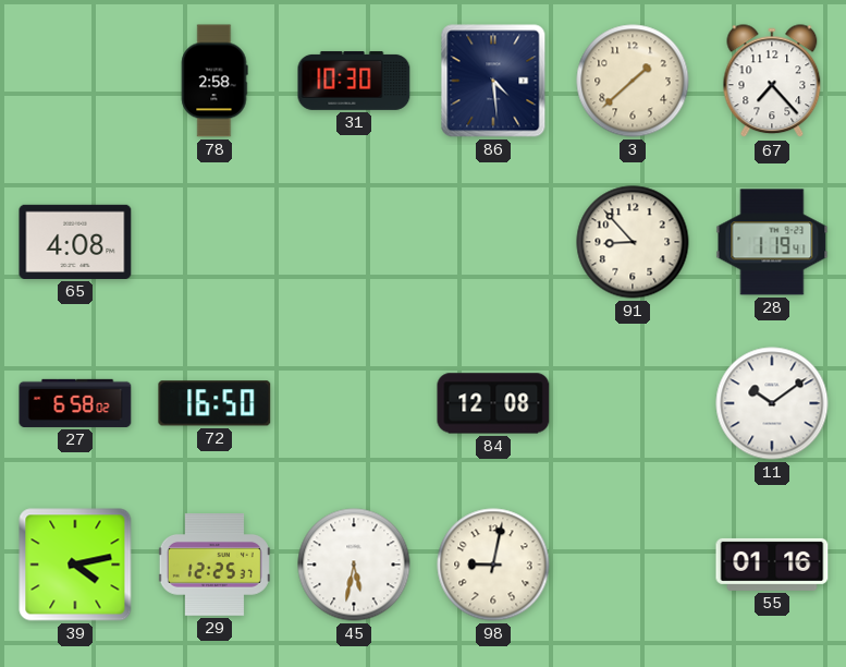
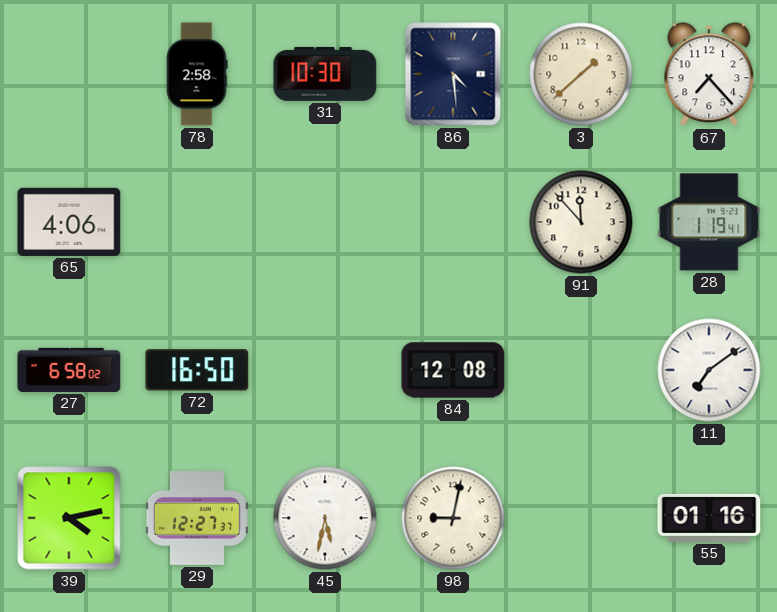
65: 4:08 -> 4:06 (69, 222)
91: 8:53 -> 11:53 (581, 222)
11: 10:09 -> 7:09 (709, 370)
29: 12:25 -> 12:27 (197, 518)
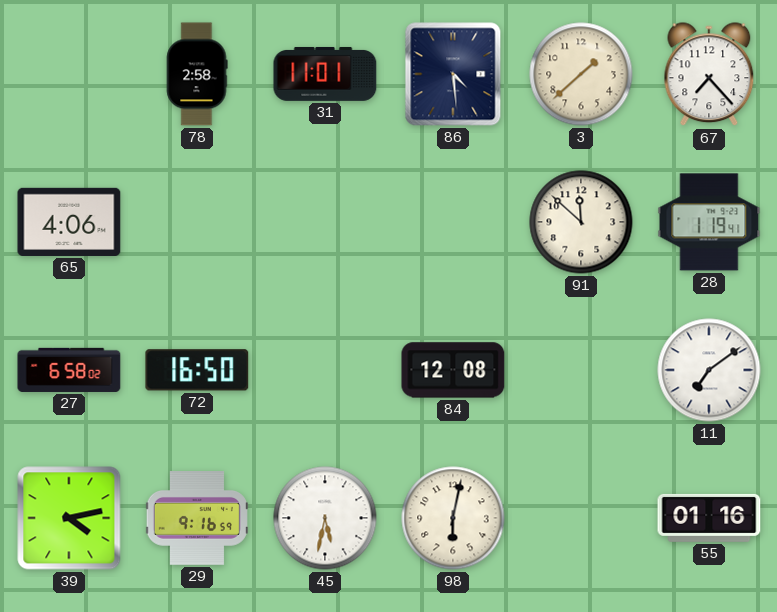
31: 10:30 -> 11:01 (325, 74)
91: 11:53 -> 11:52 (581, 222)
29: 12:27 -> 9:16 (197, 518)
98: 9:02 -> 6:02 (453, 518)
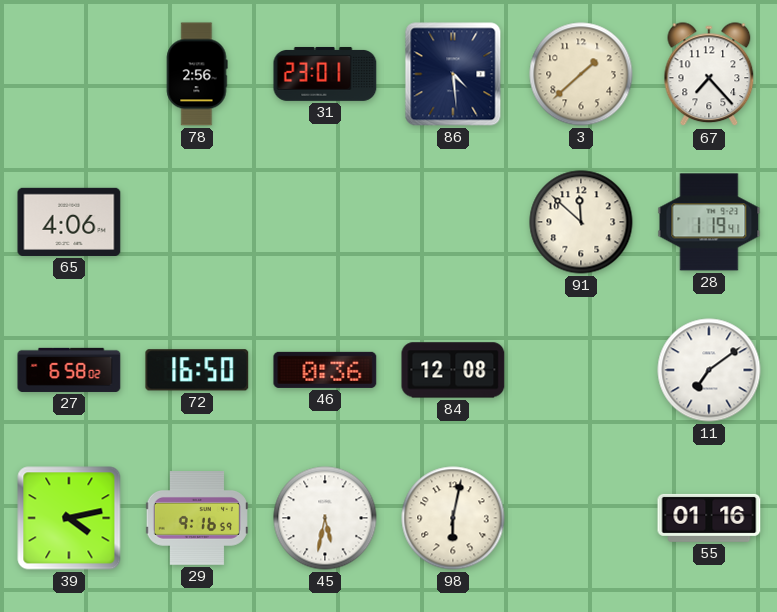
78: 2:58 -> 2:56 (197, 74)
31: 11:01 -> 23:01 (325, 74)
46: none -> 0:36 (325, 370)
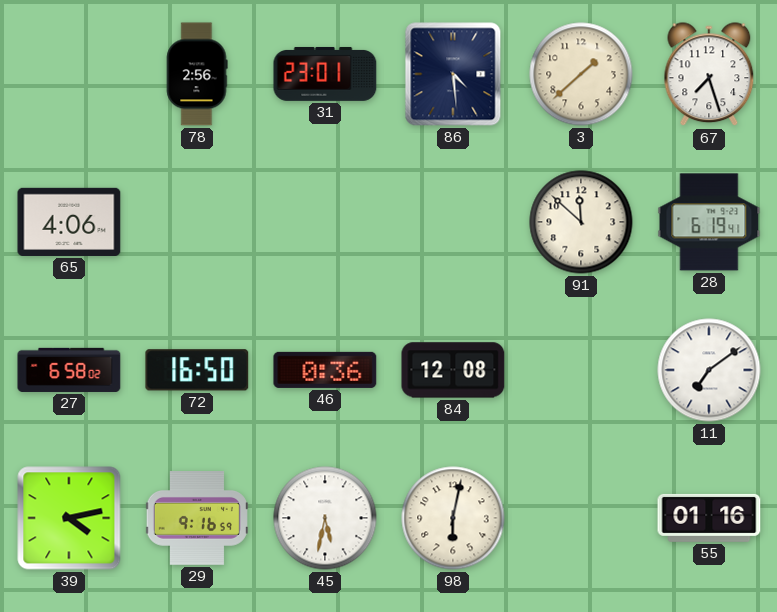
67: 7:23 -> 7:27 (709, 75)
28: 1:19 -> 6:19 (709, 222)
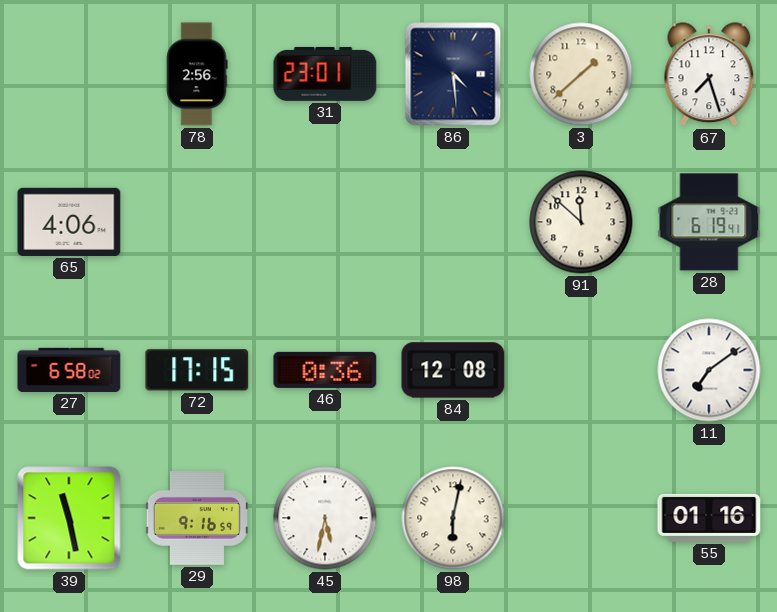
72: 16:50 -> 17:15 (197, 370)
39: 4:13 -> 11:28 (69, 518)
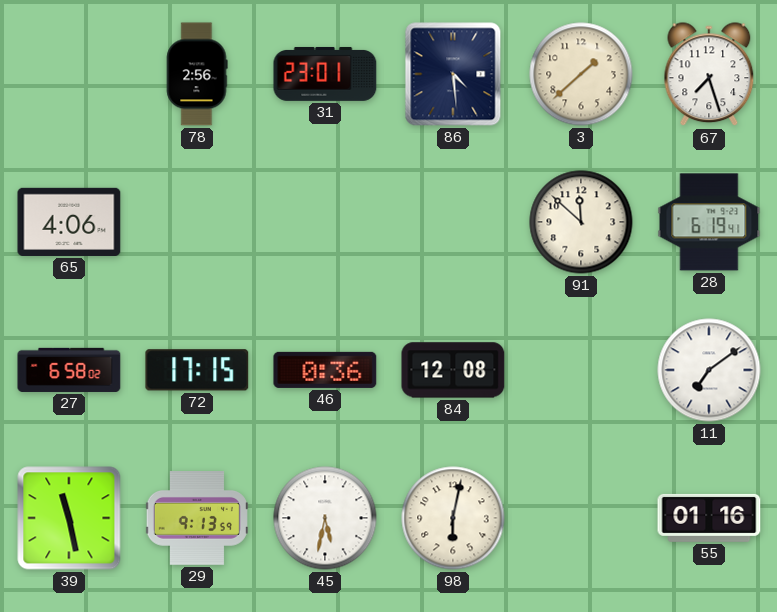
29: 9:16 -> 9:13 (197, 518)
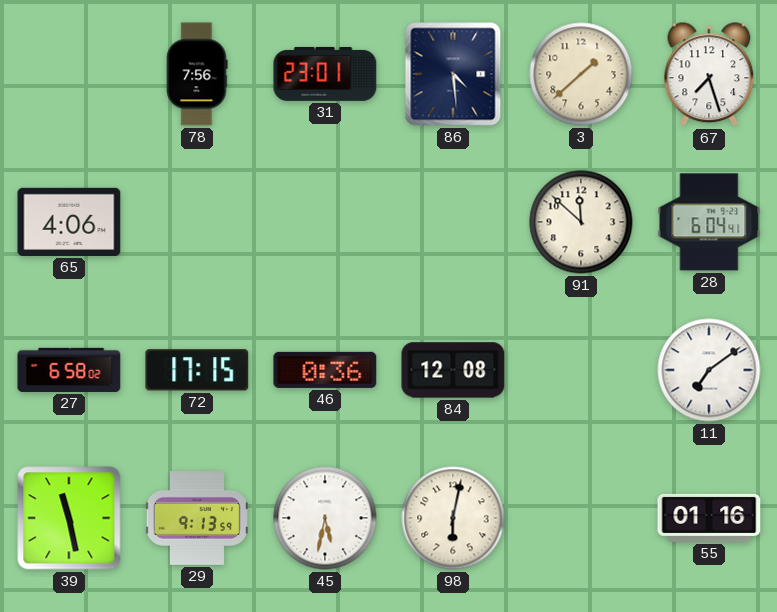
78: 2:56 -> 7:56 (197, 74)
28: 6:19 -> 6:04 (709, 222)
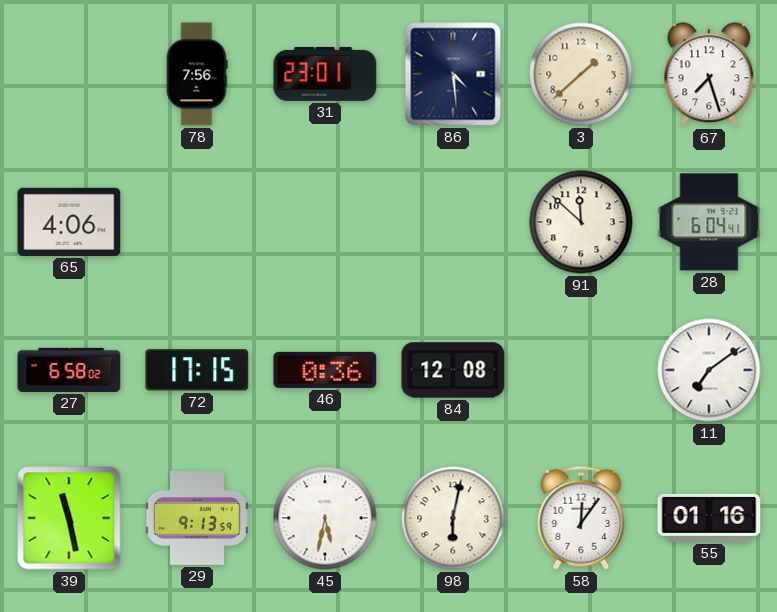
58: none -> 12:06 (581, 518)
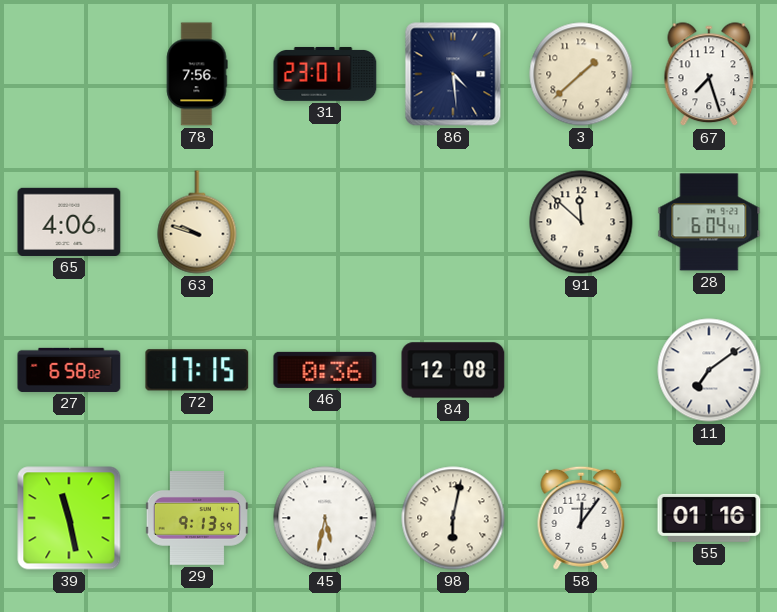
63: none -> 9:48 (197, 222)
